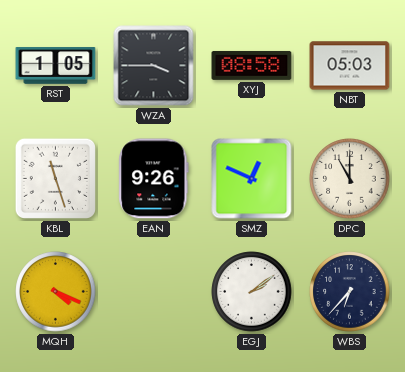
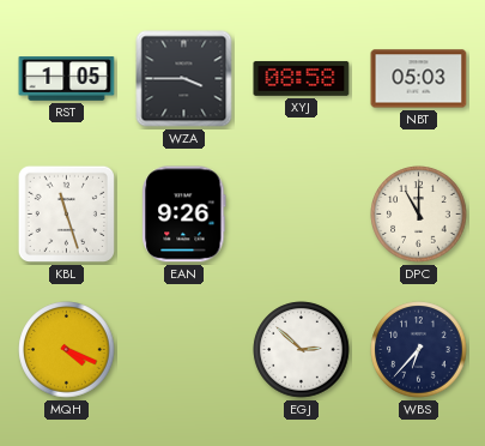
SMZ: 12:49 -> none (252, 179)
EGJ: 2:09 -> 2:52 (302, 350)
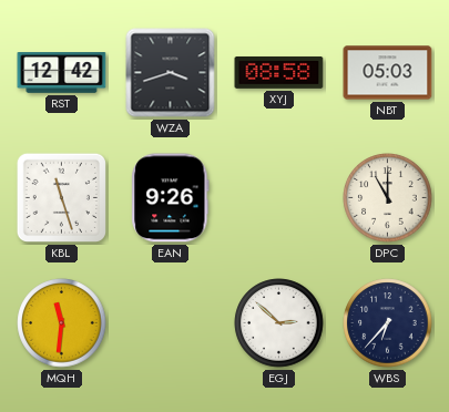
RST: 1:05 -> 12:42 (62, 73)
WZA: 3:45 -> 3:42 (171, 73)
MQH: 4:19 -> 11:31 (62, 323)
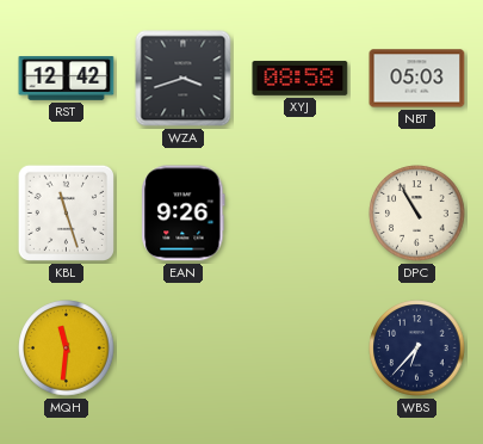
DPC: 11:00 -> 10:55 (417, 214)
EGJ: 2:52 -> none (279, 323)
